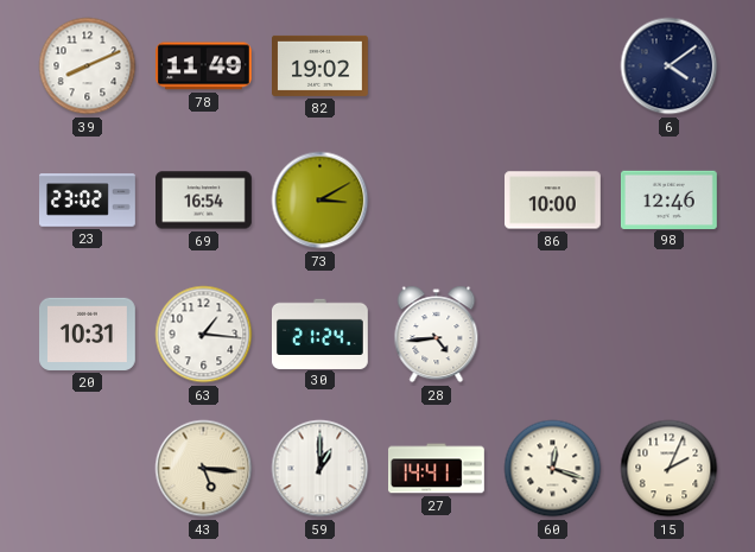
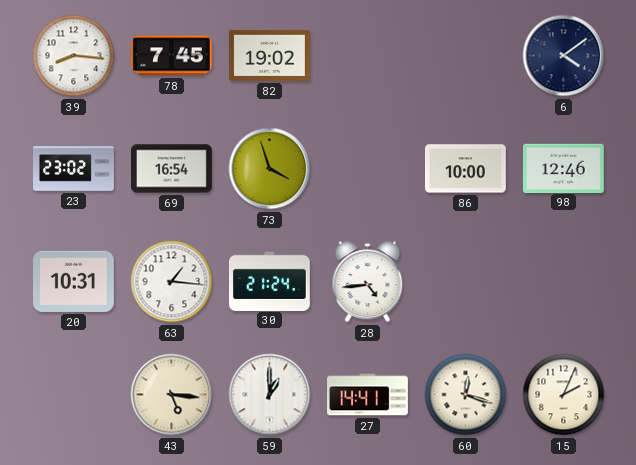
39: 8:11 -> 8:16 (74, 56)
78: 11:49 -> 7:45 (172, 56)
73: 3:10 -> 3:57 (270, 169)
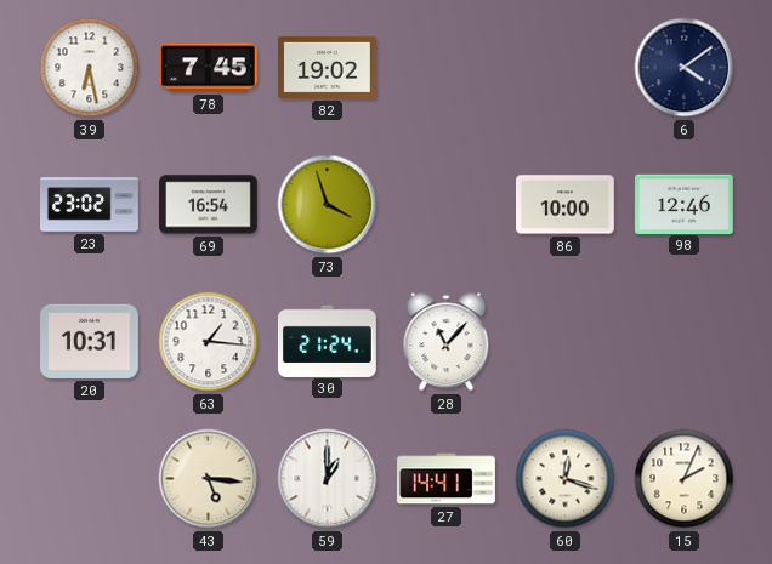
39: 8:16 -> 6:28 (90, 68)
28: 4:44 -> 11:07 (447, 342)
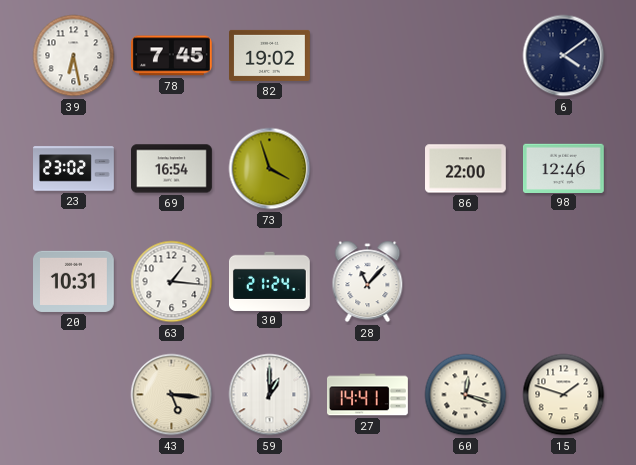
86: 10:00 -> 22:00 (466, 169)
15: 2:04 -> 1:48 (564, 395)
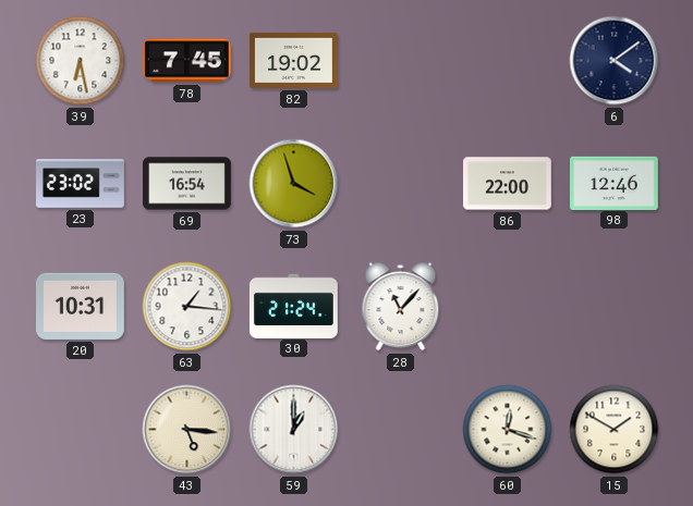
27: 14:41 -> none (368, 395)
15: 1:48 -> 1:50 (615, 430)
